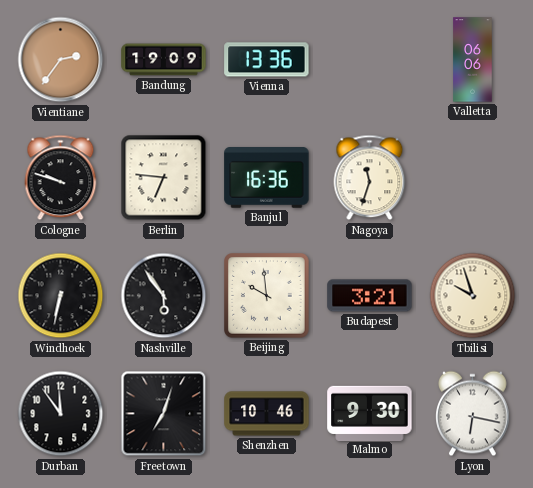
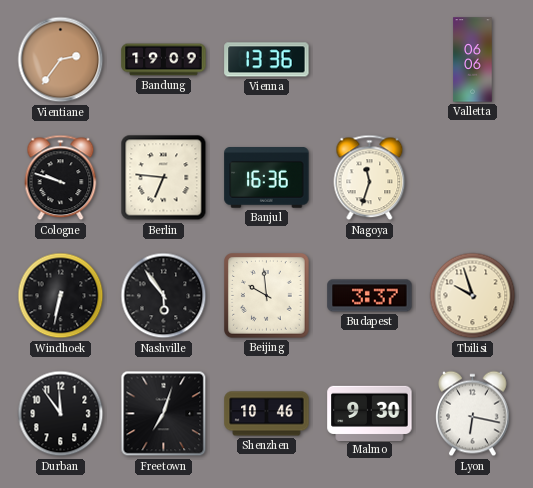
Budapest: 3:21 -> 3:37 (370, 296)
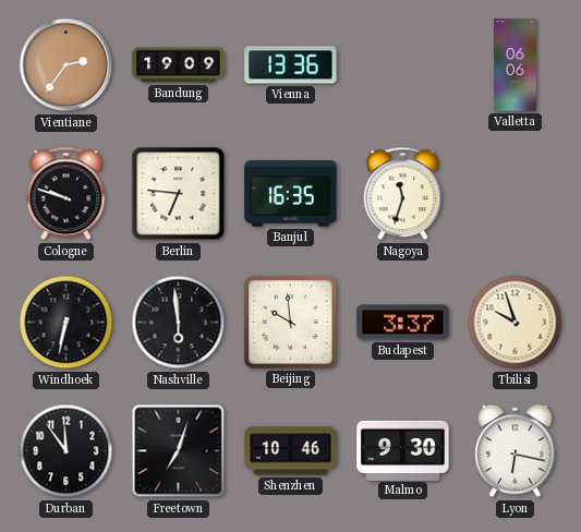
Banjul: 16:36 -> 16:35 (291, 194)
Nashville: 5:54 -> 5:59 (179, 323)
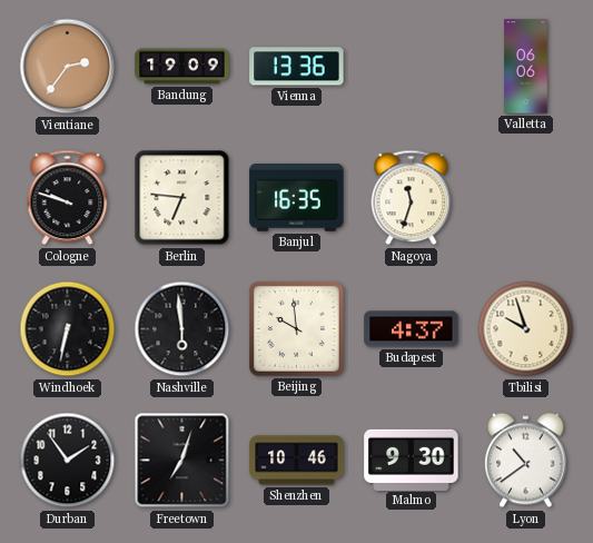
Budapest: 3:37 -> 4:37 (412, 329)
Durban: 11:54 -> 1:54 (68, 461)
Lyon: 6:17 -> 10:39 (526, 461)
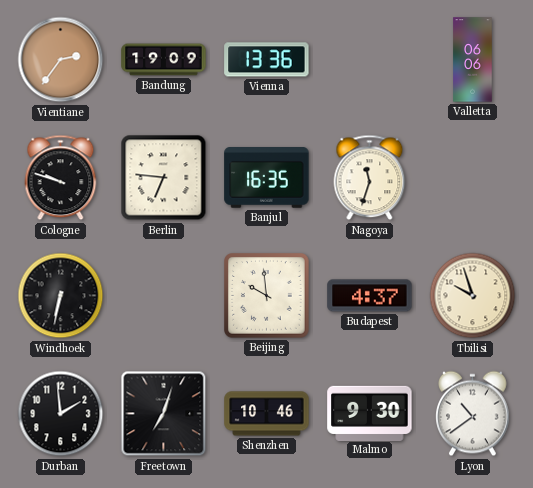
Nashville: 5:59 -> none (182, 329)
Durban: 1:54 -> 1:59 (61, 414)
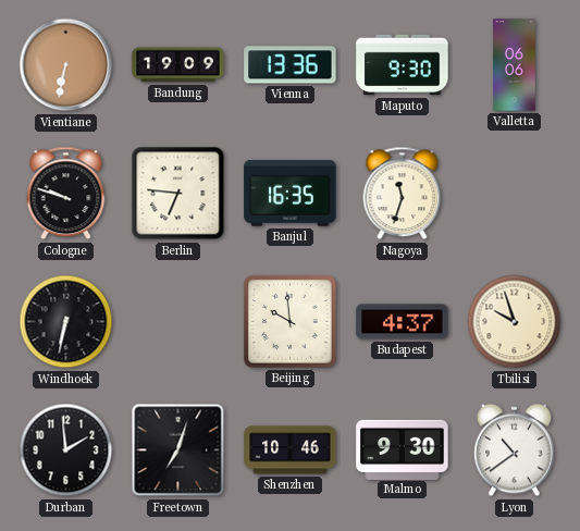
Vientiane: 2:36 -> 6:32 (66, 65)
Maputo: none -> 9:30 (403, 65)
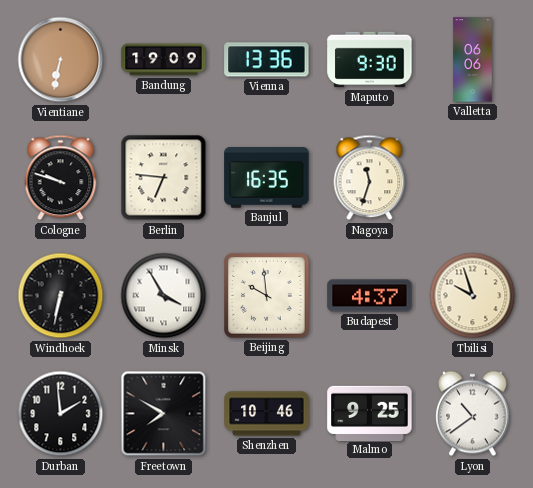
Minsk: none -> 3:55 (164, 296)
Freetown: 7:03 -> 7:50 (164, 414)
Malmo: 9:30 -> 9:25 (370, 413)
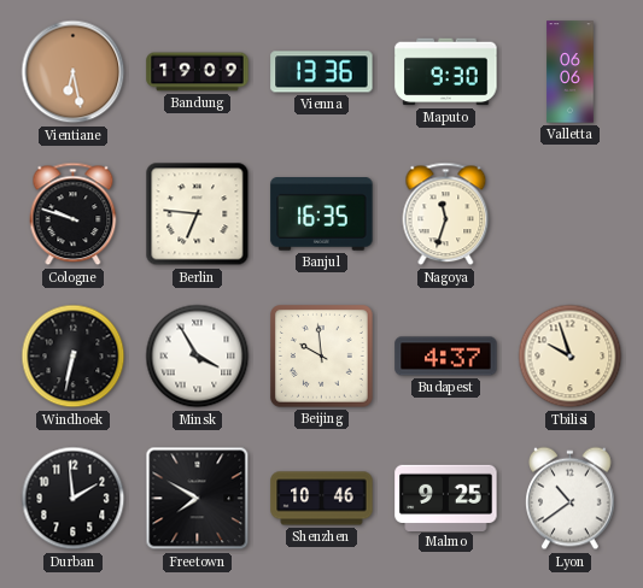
Vientiane: 6:32 -> 6:28 (74, 72)
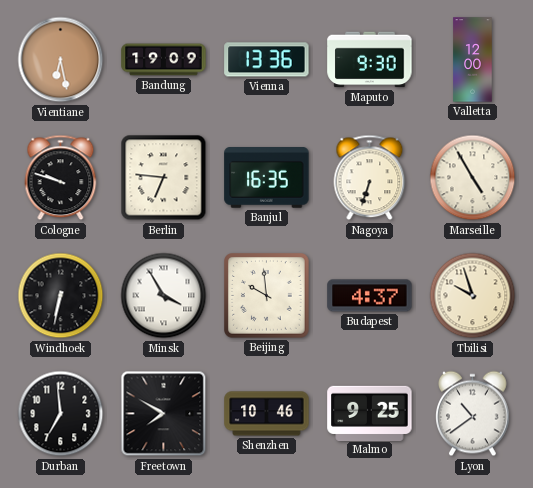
Valletta: 06:06 -> 12:00 (473, 60)
Nagoya: 11:33 -> 6:33 (370, 178)
Marseille: none -> 4:55 (473, 178)
Durban: 1:59 -> 6:59 (61, 414)
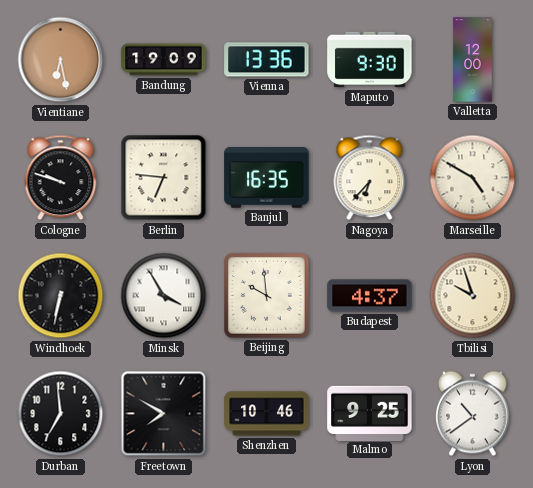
Nagoya: 6:33 -> 6:37 (370, 178)
Marseille: 4:55 -> 4:50 (473, 178)
